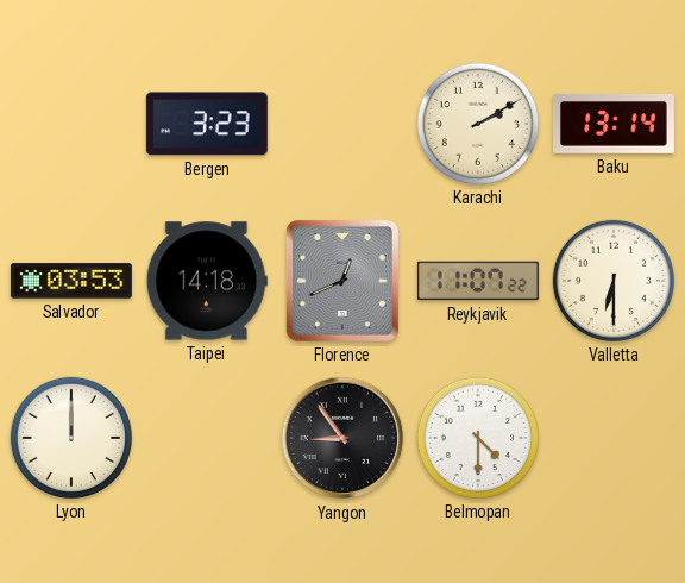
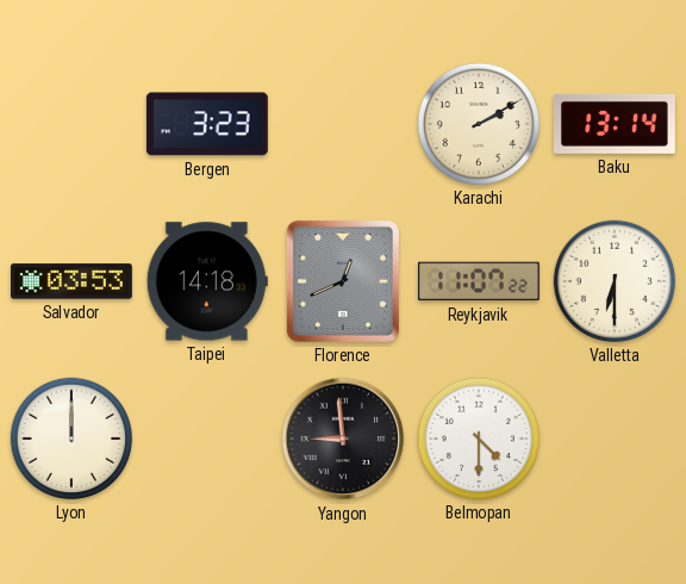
Yangon: 8:54 -> 8:59 (343, 439)
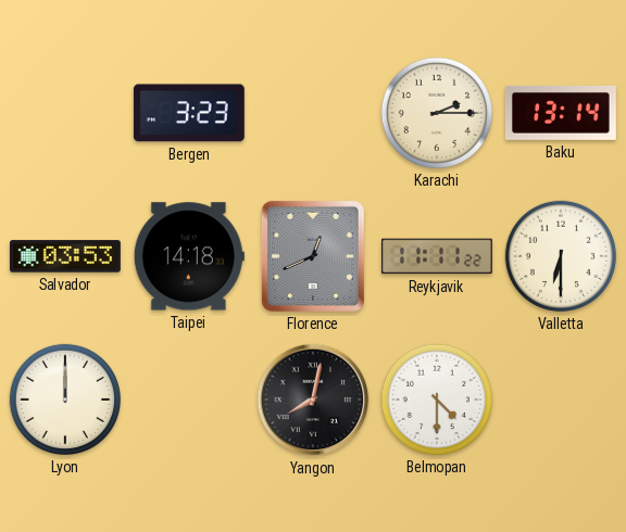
Karachi: 2:10 -> 2:15 (437, 113)
Reykjavik: 11:07 -> 11:11 (437, 256)
Yangon: 8:59 -> 8:02 (313, 400)
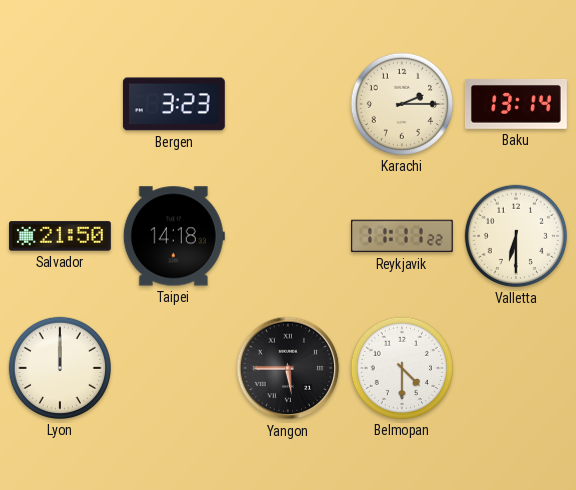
Salvador: 03:53 -> 21:50 (60, 236)
Florence: 12:41 -> none (313, 256)
Yangon: 8:02 -> 5:45 (288, 368)
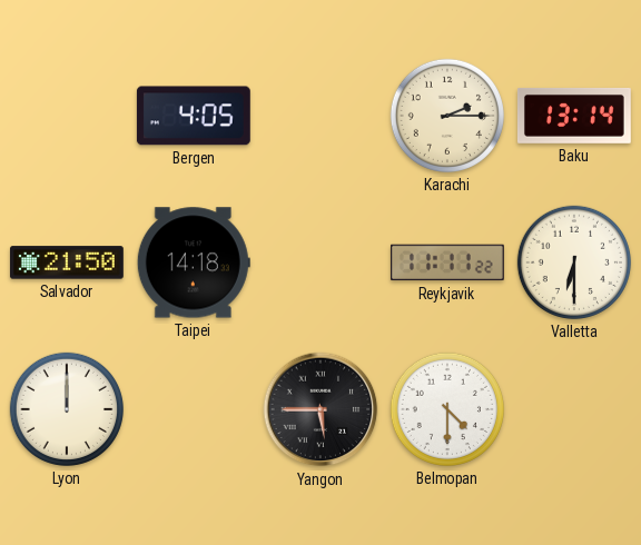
Bergen: 3:23 -> 4:05 (194, 116)
